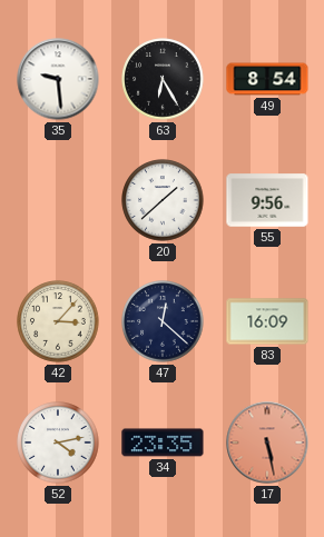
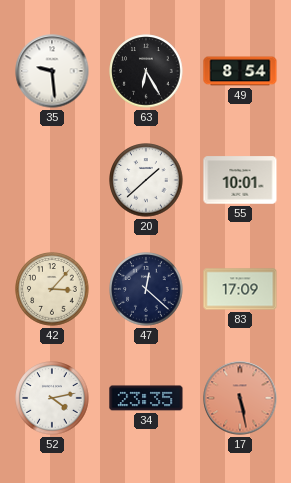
55: 9:56 -> 10:01 (240, 180)
83: 16:09 -> 17:09 (240, 289)
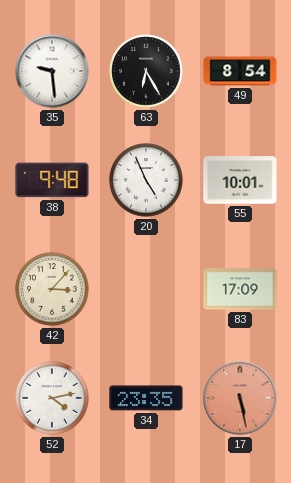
38: none -> 9:48 (52, 180)
20: 1:38 -> 4:56 (146, 180)
47: 12:22 -> none (146, 289)
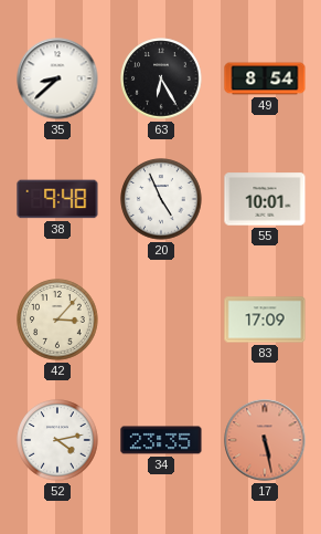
35: 9:29 -> 8:38 (57, 78)
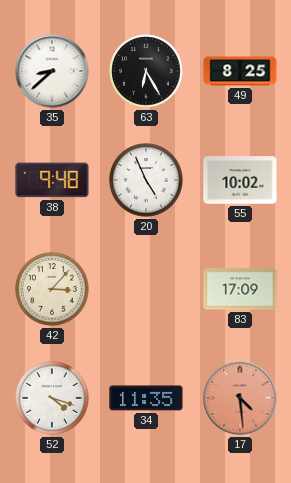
49: 8:54 -> 8:25 (240, 71)
55: 10:01 -> 10:02 (240, 180)
52: 4:13 -> 4:18 (52, 398)
34: 23:35 -> 11:35 (146, 398)
17: 5:28 -> 4:29 (240, 398)
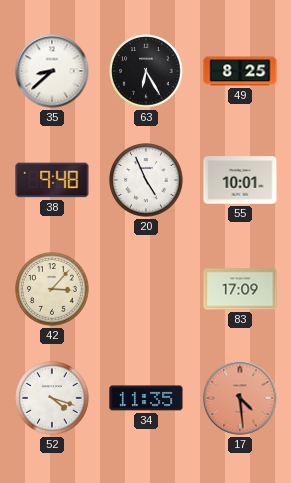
55: 10:02 -> 10:01 (240, 180)
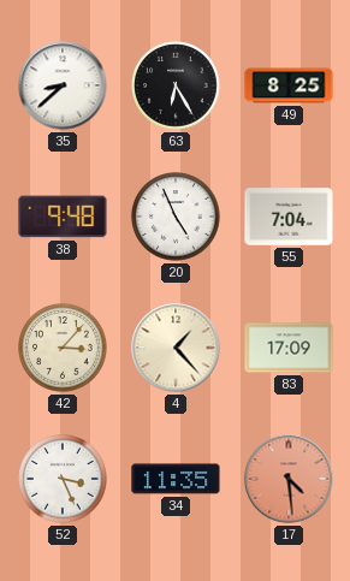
55: 10:01 -> 7:04 (289, 217)
4: none -> 1:23 (176, 348)
52: 4:18 -> 3:26 (63, 479)
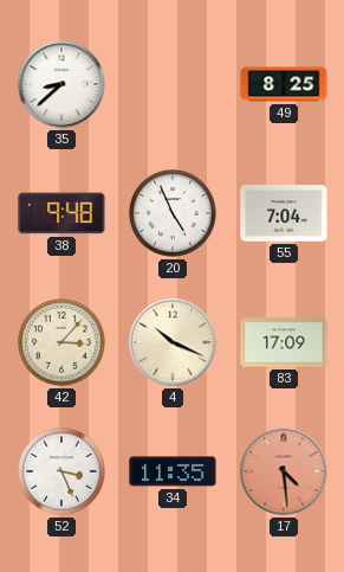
63: 6:25 -> none (176, 85)
4: 1:23 -> 10:19 (173, 342)
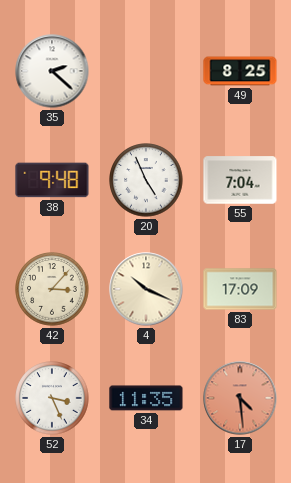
35: 8:38 -> 2:22 (52, 71)
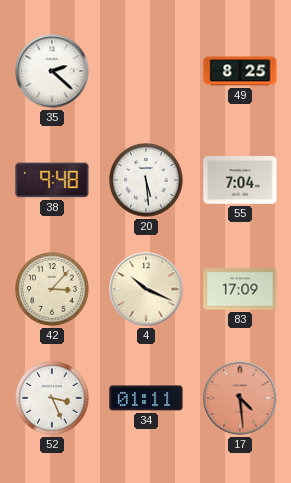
20: 4:56 -> 5:29 (146, 180)
34: 11:35 -> 01:11 (146, 398)
